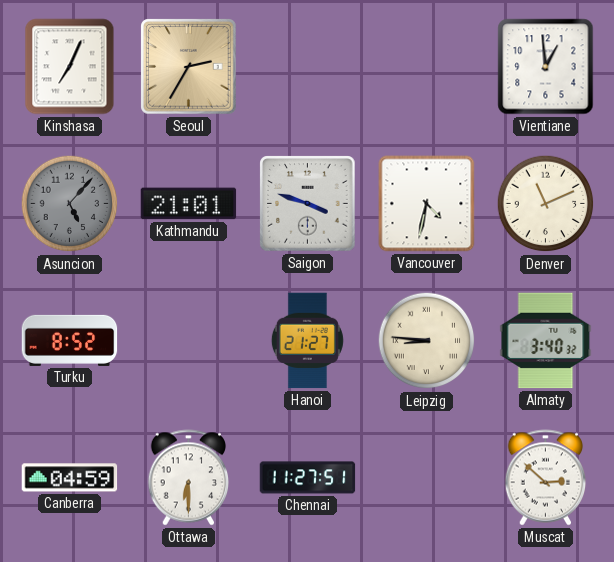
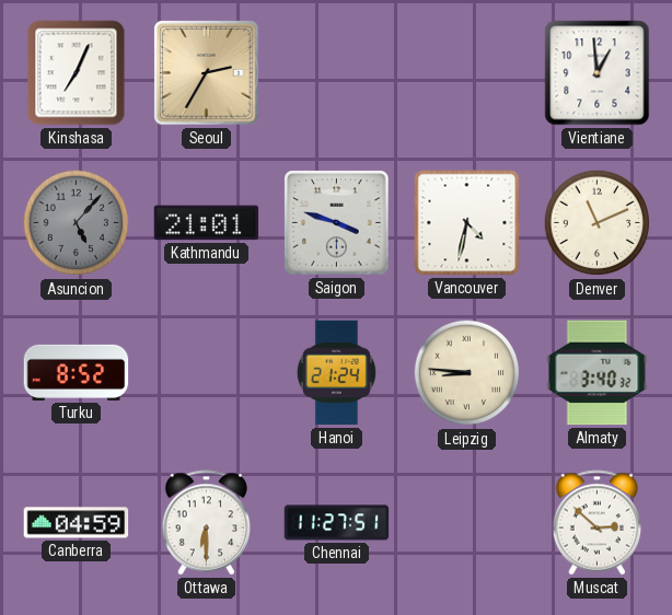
Hanoi: 21:27 -> 21:24 (336, 373)
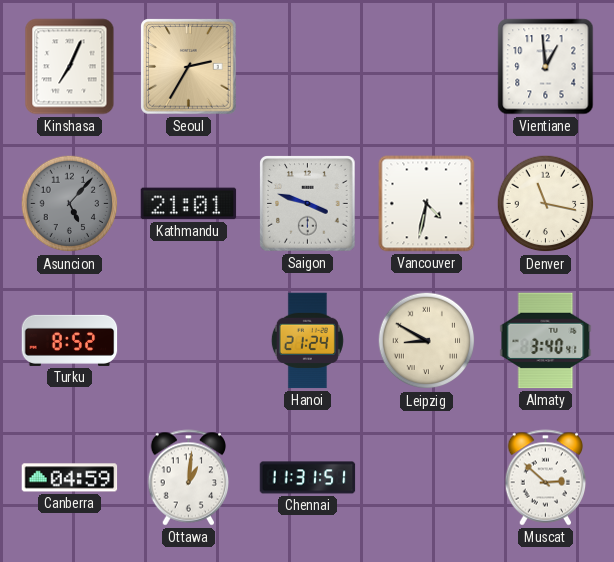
Denver: 11:11 -> 11:17 (546, 204)
Leipzig: 8:46 -> 8:50 (427, 341)
Almaty: 3:40:32 -> 3:40:41 (546, 341)
Ottawa: 6:30 -> 1:01 (189, 478)
Chennai: 11:27 -> 11:31 (308, 478)
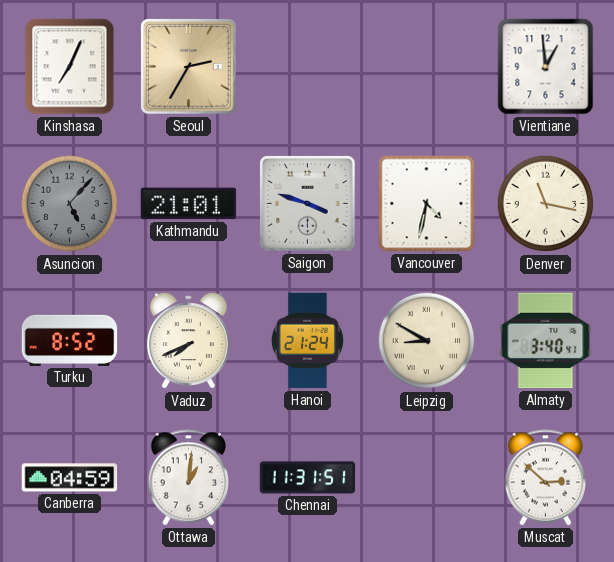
Vaduz: none -> 7:41 (188, 341)
